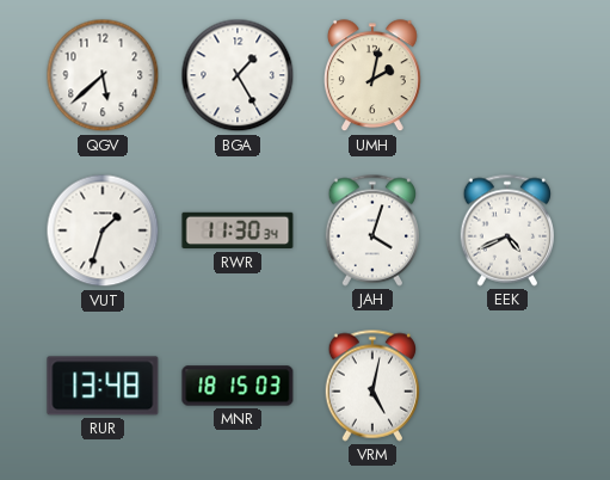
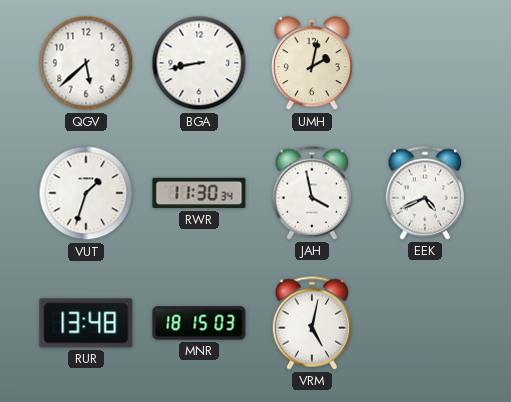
BGA: 1:25 -> 8:43 (199, 63)
JAH: 4:03 -> 3:58 (312, 193)
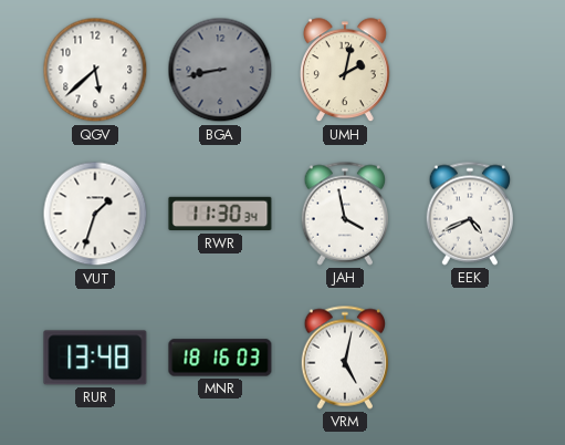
BGA dial: white -> grey (220, 70)
MNR: 18:15 -> 18:16 (220, 358)
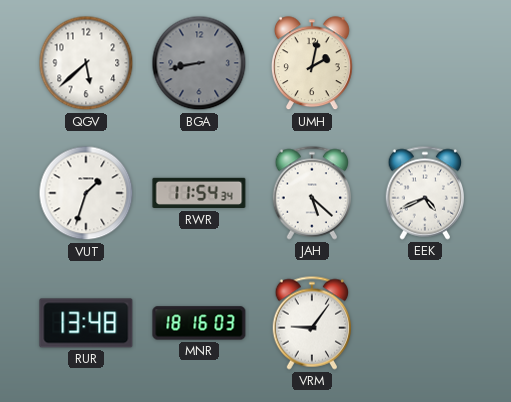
RWR: 11:30 -> 11:54 (199, 193)
JAH: 3:58 -> 5:22 (312, 193)
VRM: 5:02 -> 9:06 (312, 323)
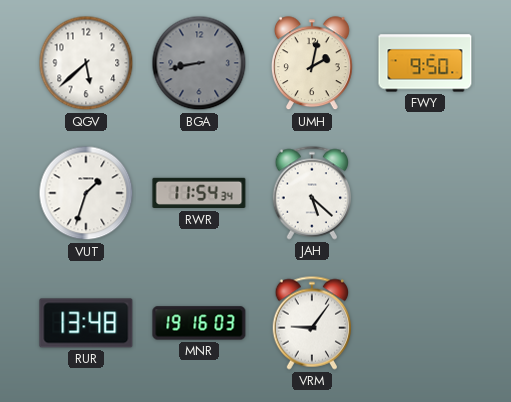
FWY: none -> 9:50 (425, 63)
EEK: 4:41 -> none (425, 193)
MNR: 18:16 -> 19:16 (199, 323)
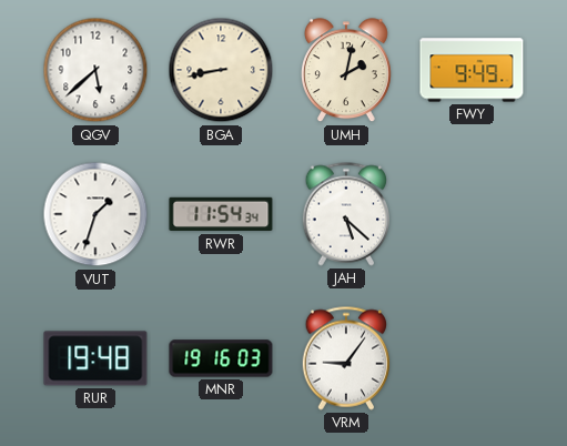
BGA dial: grey -> cream (221, 70)
FWY: 9:50 -> 9:49 (472, 70)
RUR: 13:48 -> 19:48 (95, 358)
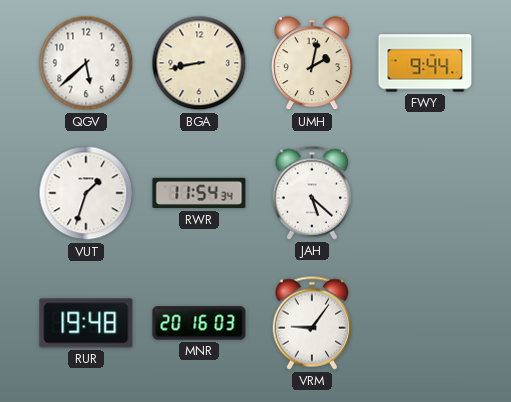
FWY: 9:49 -> 9:44 (425, 63)
MNR: 19:16 -> 20:16 (199, 323)
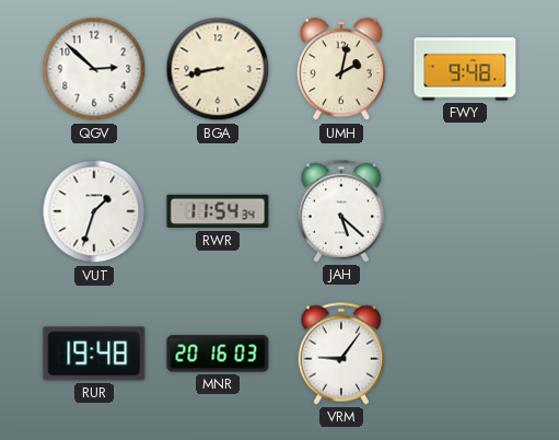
QGV: 5:38 -> 2:52 (94, 69)
FWY: 9:44 -> 9:48 (465, 69)
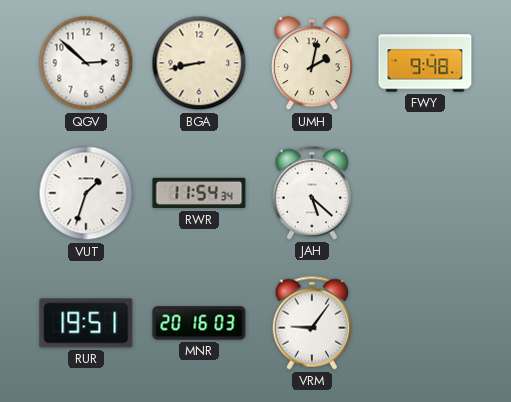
RUR: 19:48 -> 19:51 (86, 323)
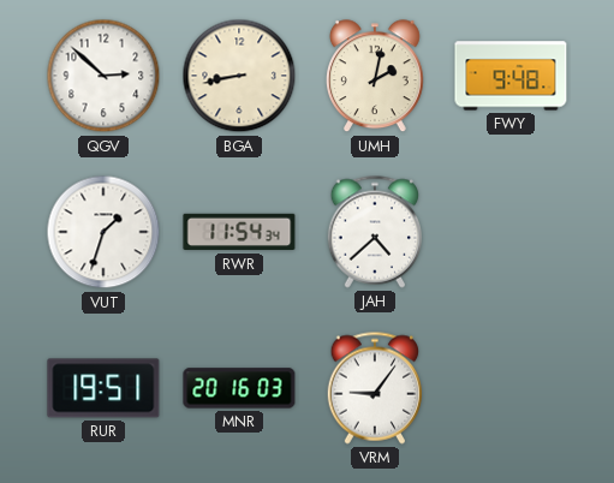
JAH: 5:22 -> 4:38 (375, 232)
